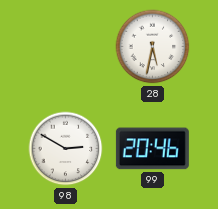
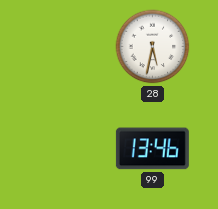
98: 2:50 -> none (66, 149)
99: 20:46 -> 13:46 (152, 149)
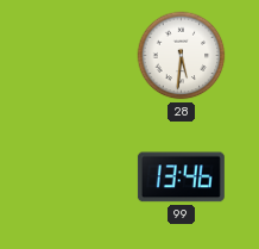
28: 5:32 -> 5:31 (182, 56)
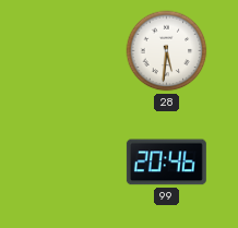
99: 13:46 -> 20:46 (166, 163)
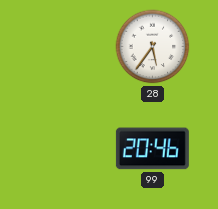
28: 5:31 -> 5:36 (153, 47)
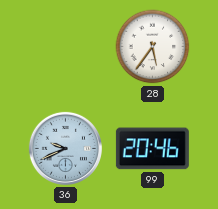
36: none -> 9:41 (65, 148)
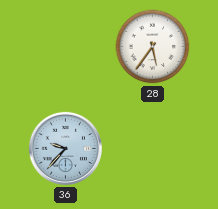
36: 9:41 -> 9:37 (65, 148)
99: 20:46 -> none (152, 149)
